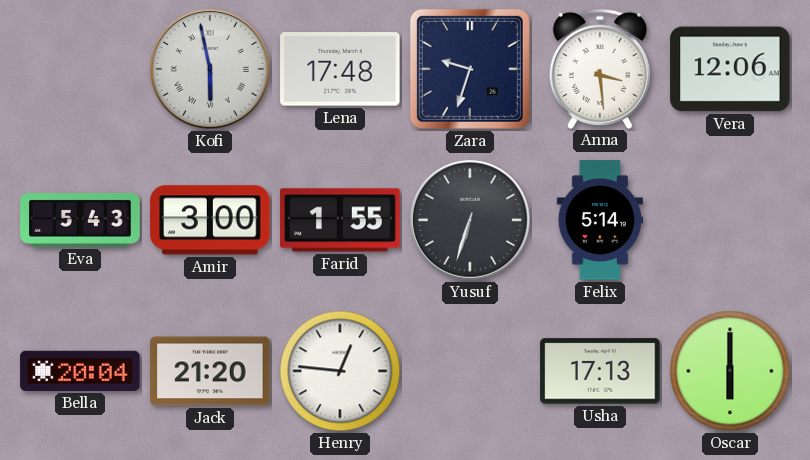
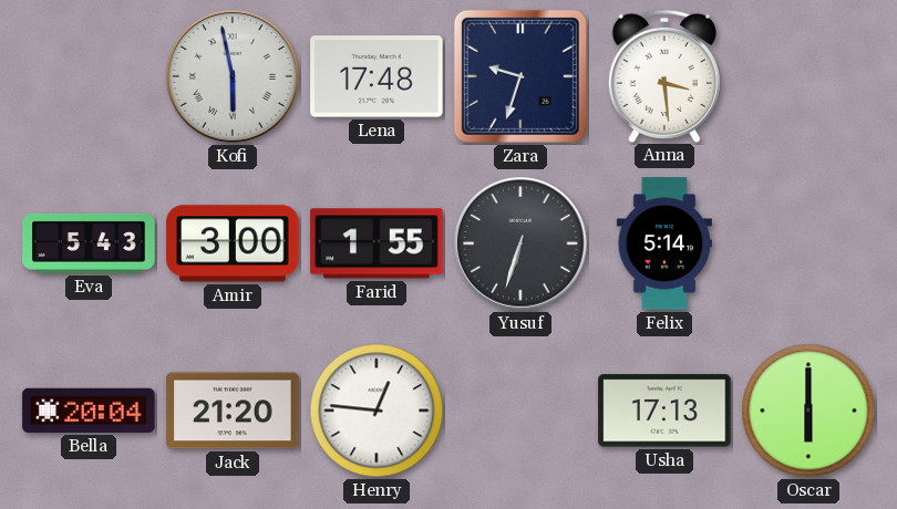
Vera: 12:06 -> none (730, 69)
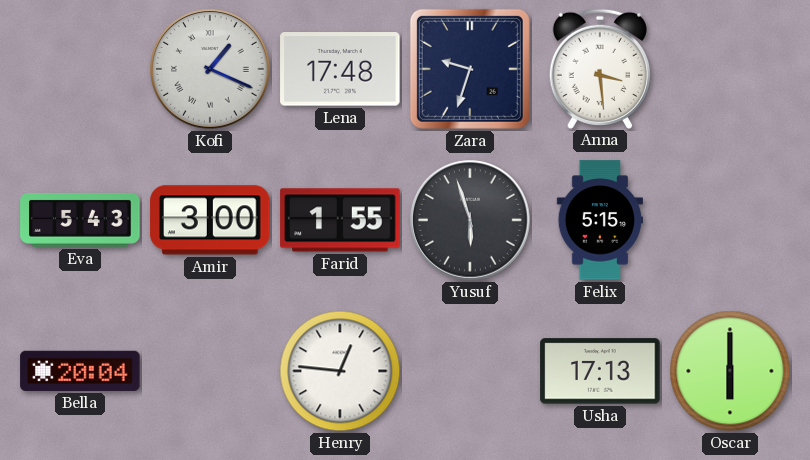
Kofi: 5:58 -> 1:19 (210, 69)
Yusuf: 6:33 -> 5:57 (470, 220)
Felix: 5:14 -> 5:15 (599, 220)
Jack: 21:20 -> none (233, 411)
